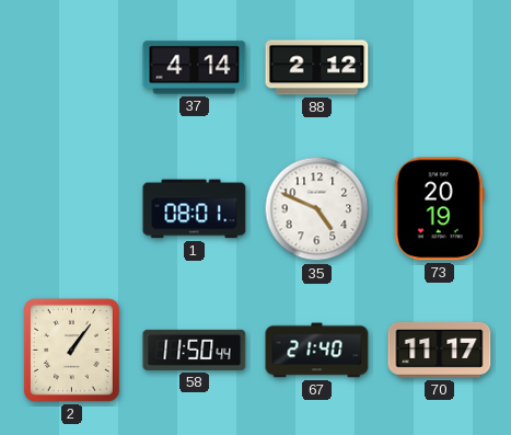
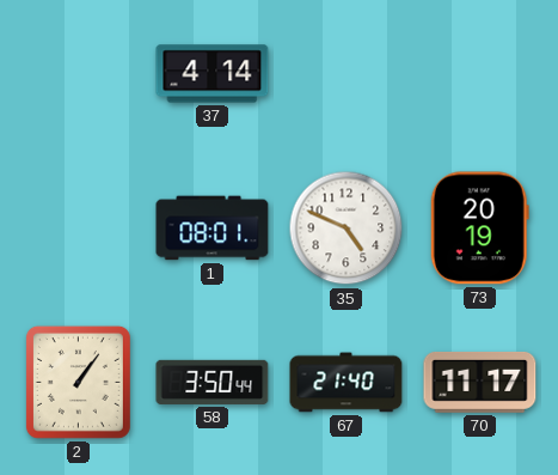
88: 2:12 -> none (317, 68)
58: 11:50 -> 3:50 (213, 382)
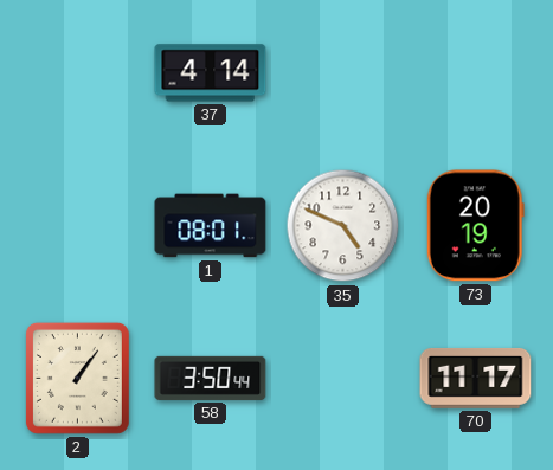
67: 21:40 -> none (347, 383)
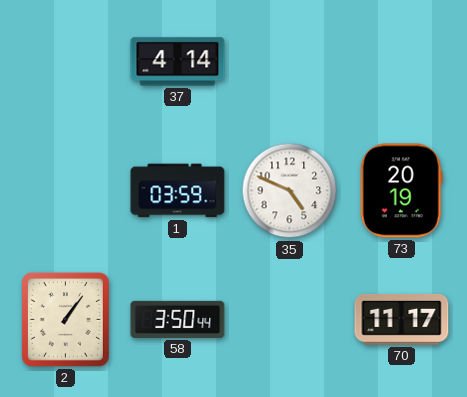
1: 08:01 -> 03:59 (178, 191)
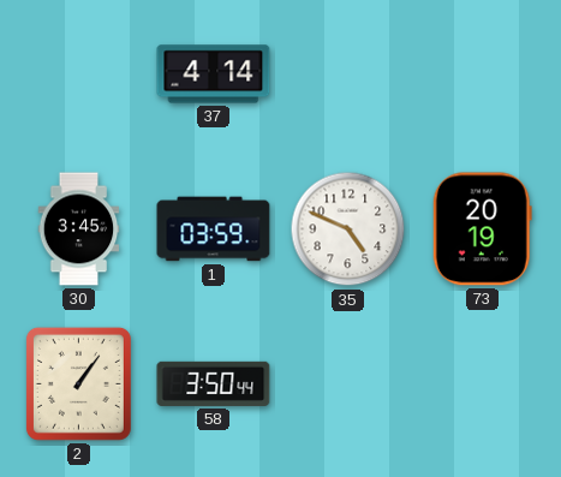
30: none -> 3:45 (79, 229)
70: 11:17 -> none (402, 319)
